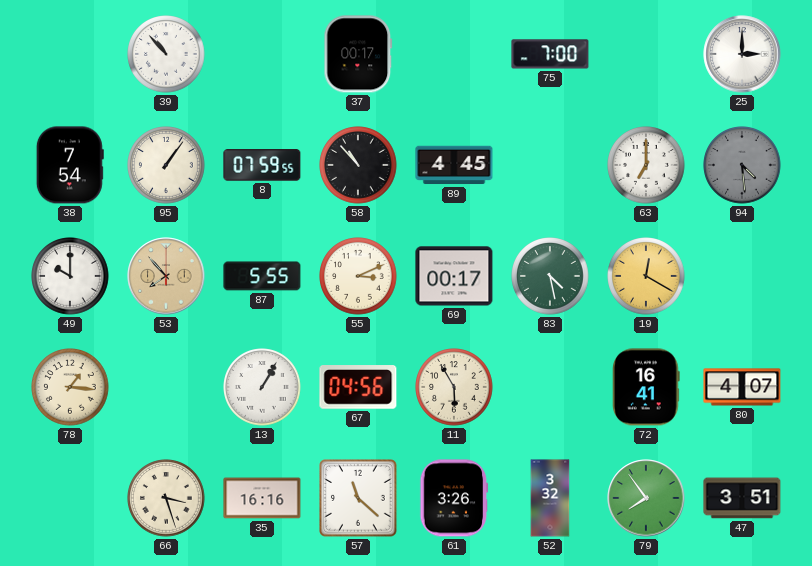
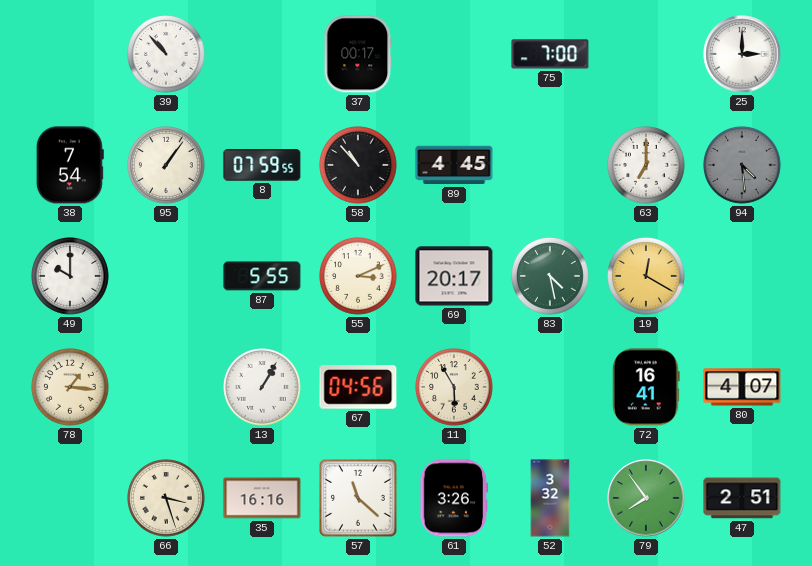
53: 7:53 -> none (166, 276)
69: 00:17 -> 20:17 (454, 276)
47: 3:51 -> 2:51 (742, 498)
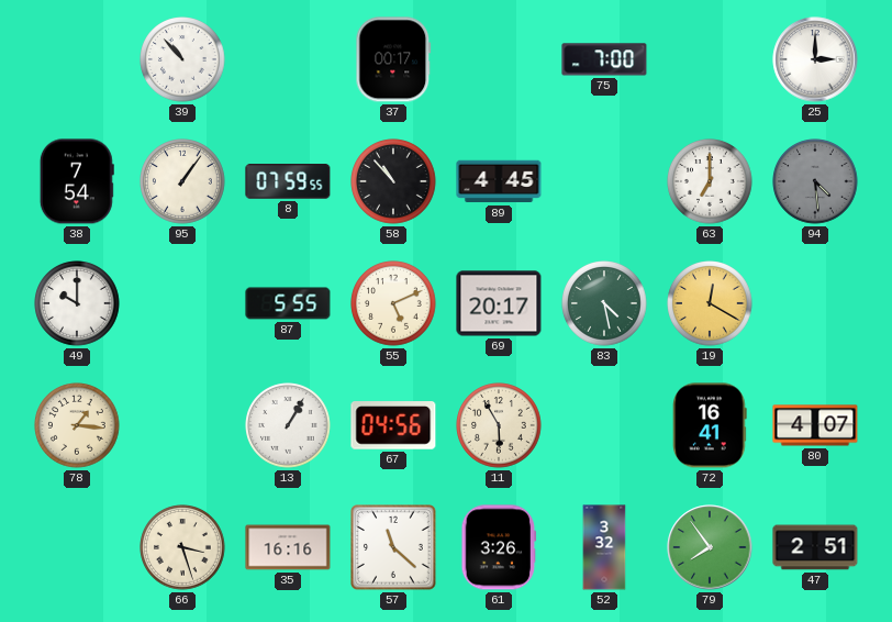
55: 3:11 -> 5:11 (393, 303)
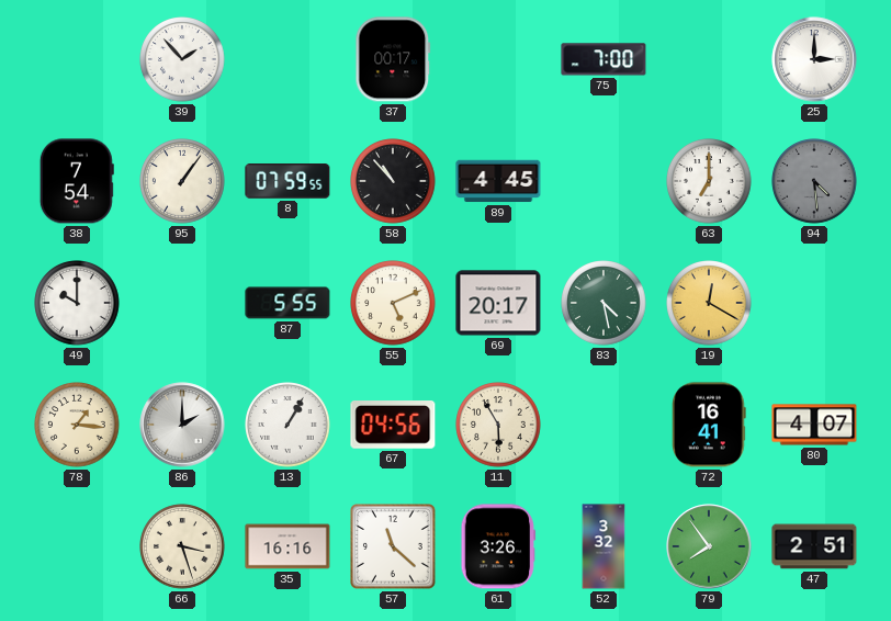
39: 10:53 -> 1:53 (182, 59)
86: none -> 2:00 (182, 425)
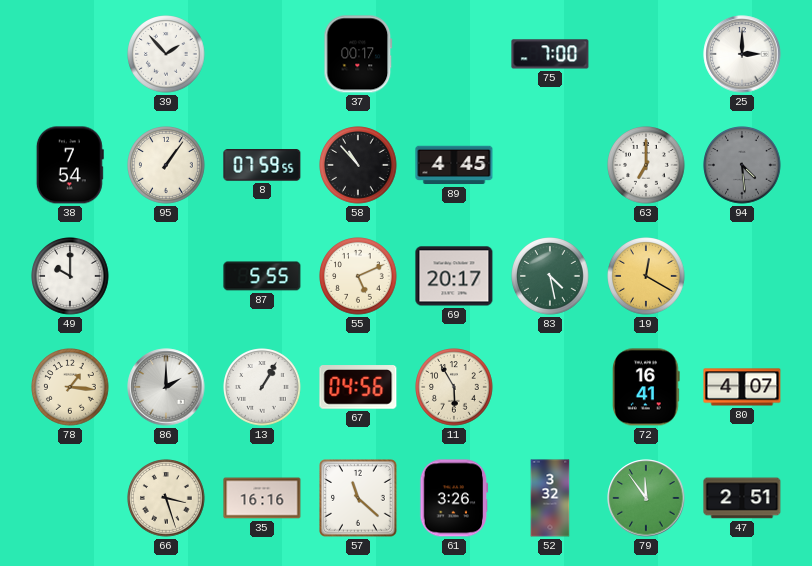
79: 7:54 -> 11:54 (646, 498)
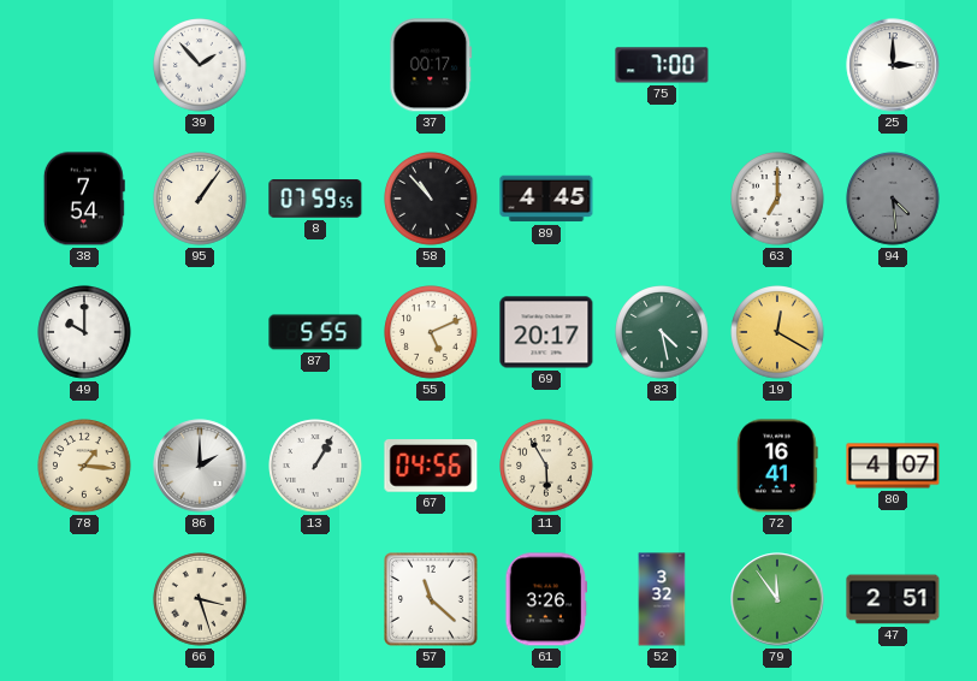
35: 16:16 -> none (262, 498)
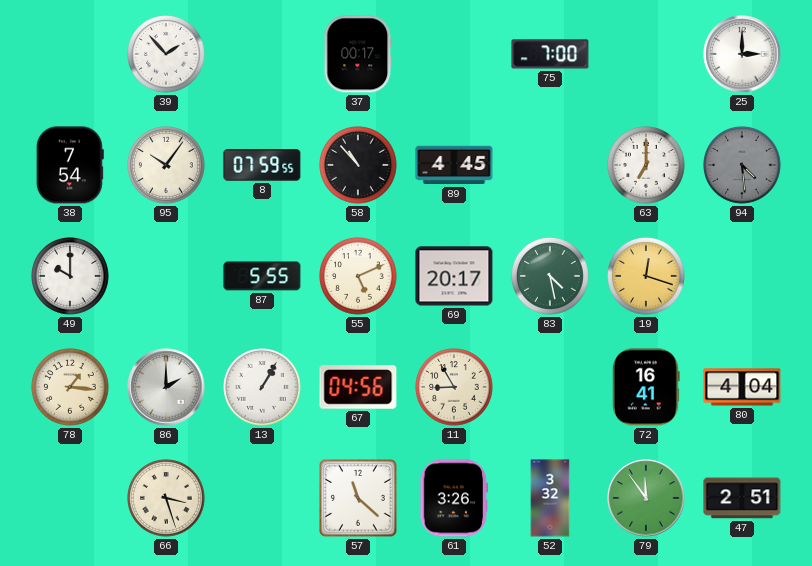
95: 1:06 -> 10:06 (166, 165)
19: 12:20 -> 12:18 (646, 276)
11: 5:55 -> 8:55 (454, 387)
80: 4:07 -> 4:04 (742, 387)
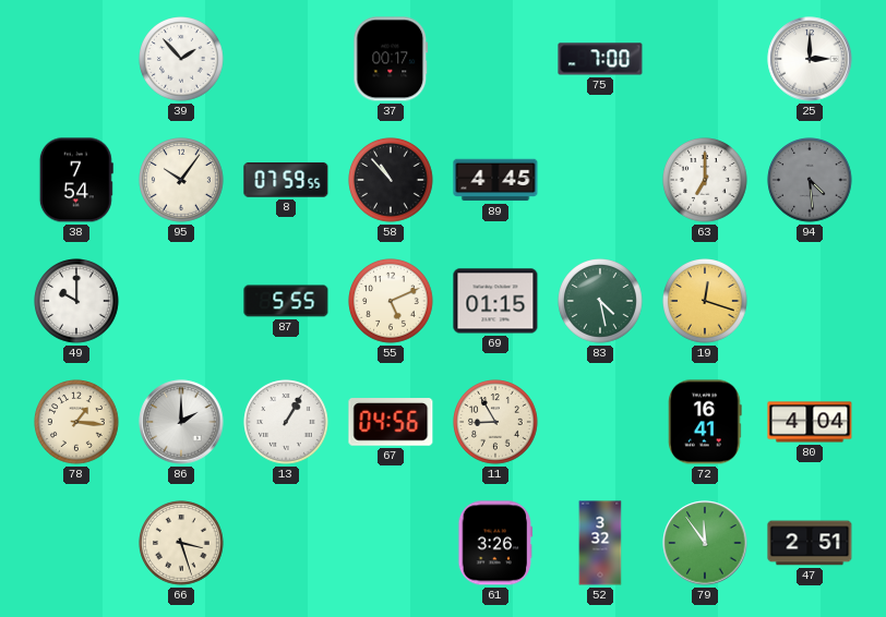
69: 20:17 -> 01:15 (495, 301)
57: 11:22 -> none (359, 499)
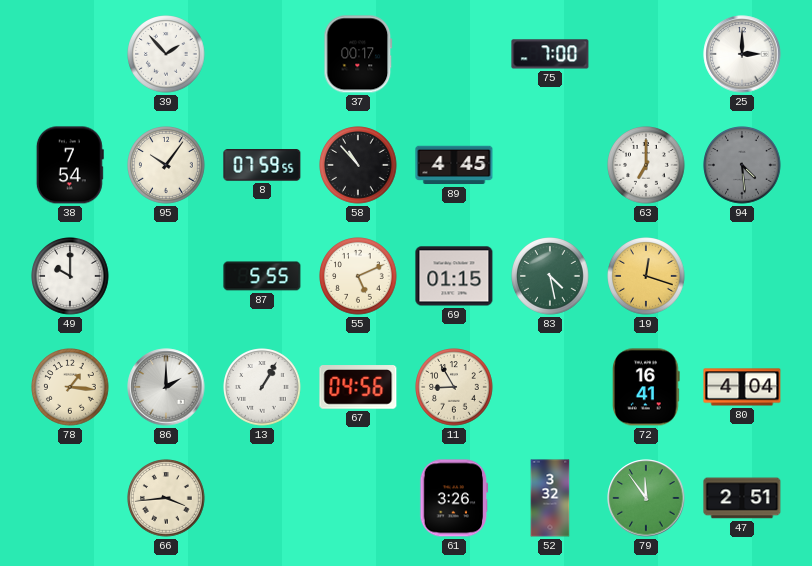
66: 3:27 -> 3:44 (166, 498)
